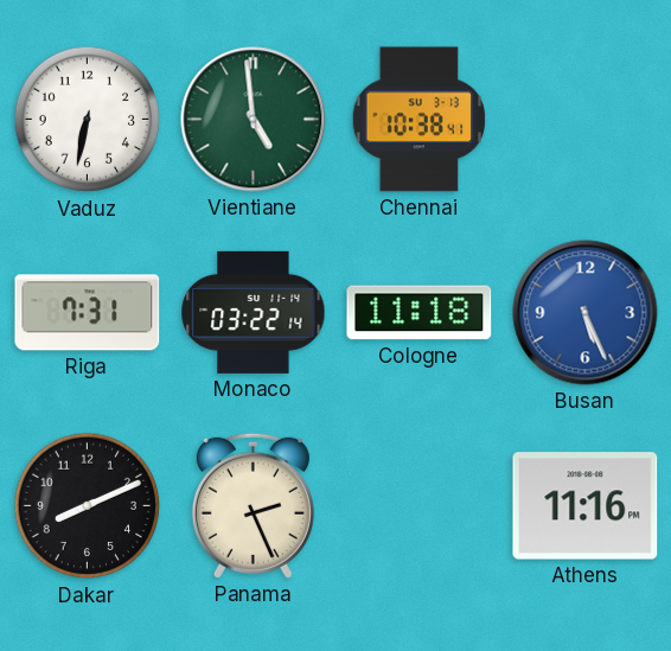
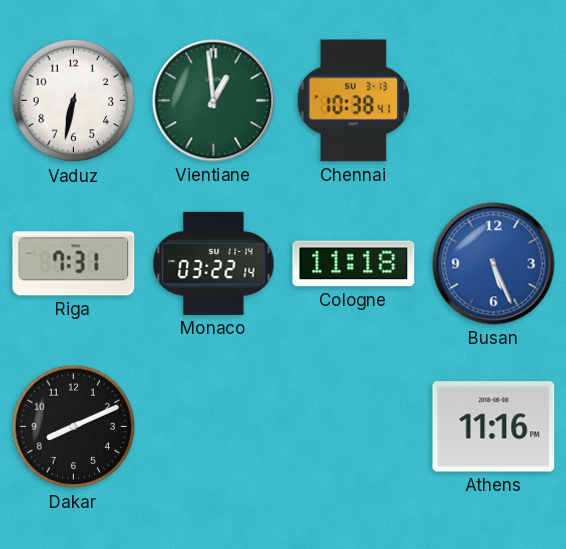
Vientiane: 4:59 -> 12:59 (214, 101)
Panama: 2:26 -> none (253, 505)
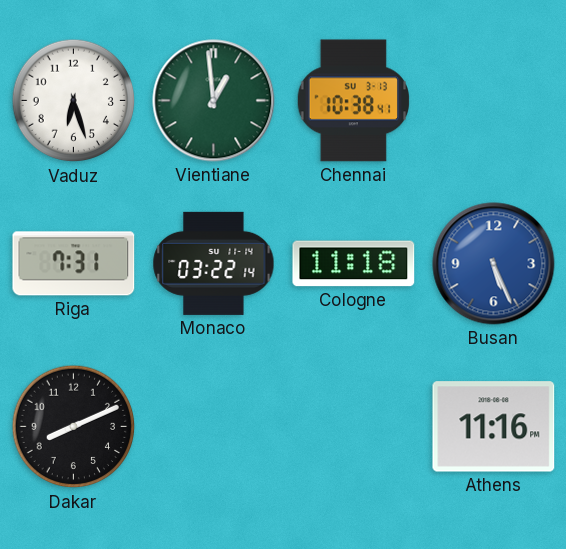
Vaduz: 6:32 -> 6:27 (74, 101)
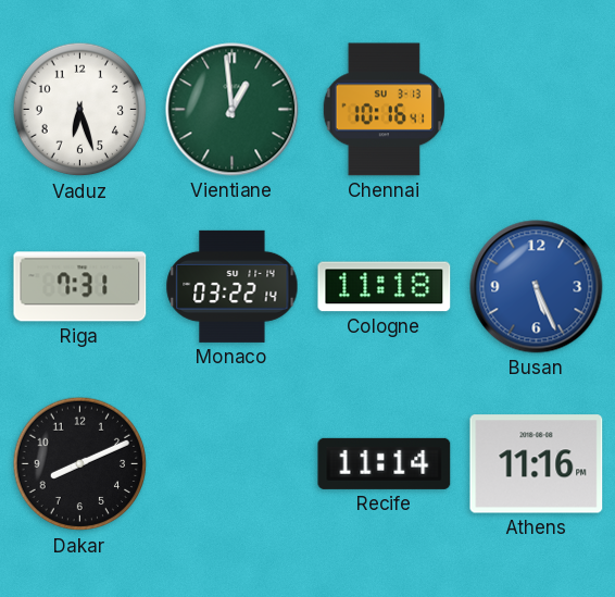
Chennai: 10:38 -> 10:16 (385, 110)
Recife: none -> 11:14 (385, 463)
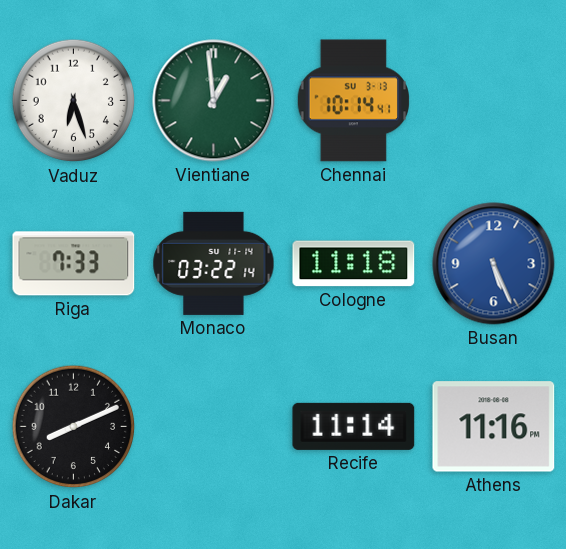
Chennai: 10:16 -> 10:14 (354, 101)
Riga: 7:31 -> 7:33 (74, 264)
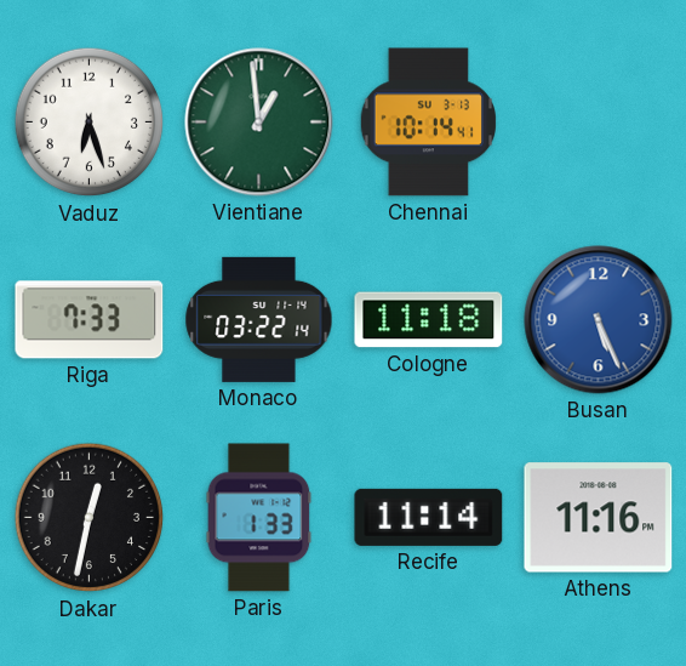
Dakar: 8:11 -> 12:32 (90, 518)
Paris: none -> 1:33 (259, 518)
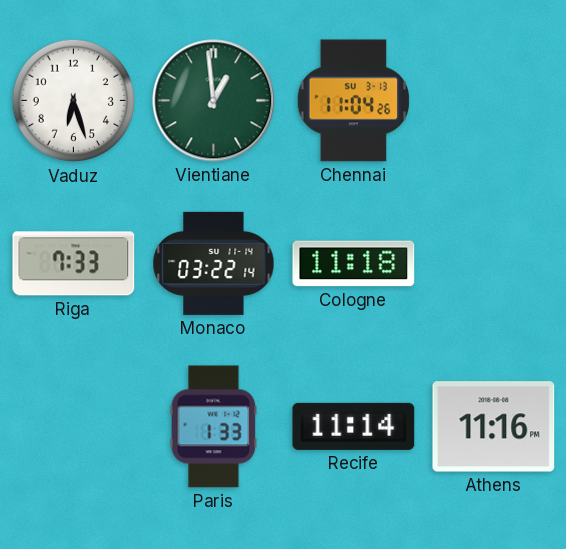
Chennai: 10:14 -> 11:04 (354, 101)
Busan: 5:26 -> none (599, 320)
Dakar: 12:32 -> none (90, 518)
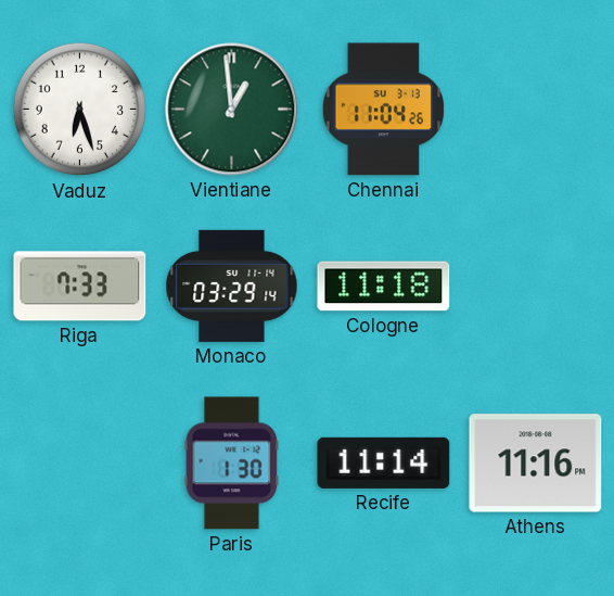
Monaco: 03:22 -> 03:29 (232, 286)
Paris: 1:33 -> 1:30 (232, 464)
